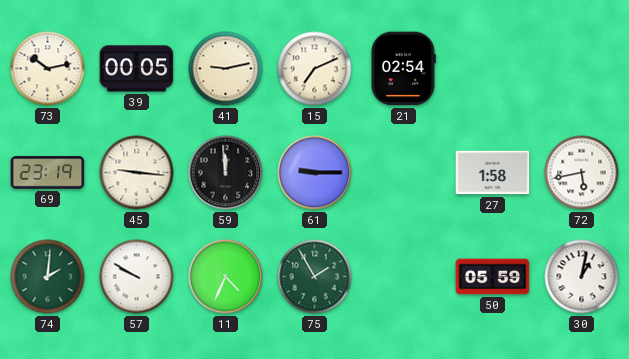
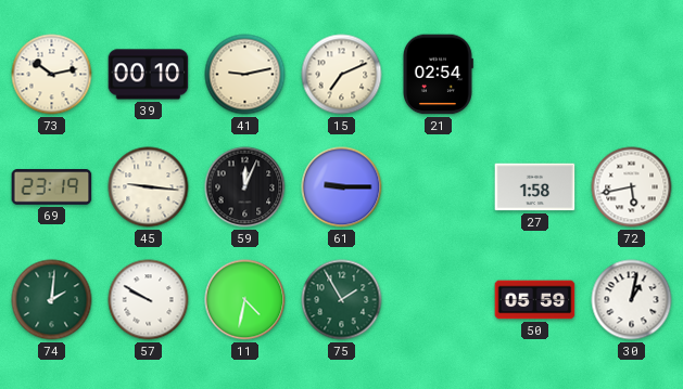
39: 00:05 -> 00:10 (149, 75)
59: 11:59 -> 12:04 (245, 187)
11: 4:34 -> 4:32 (245, 300)
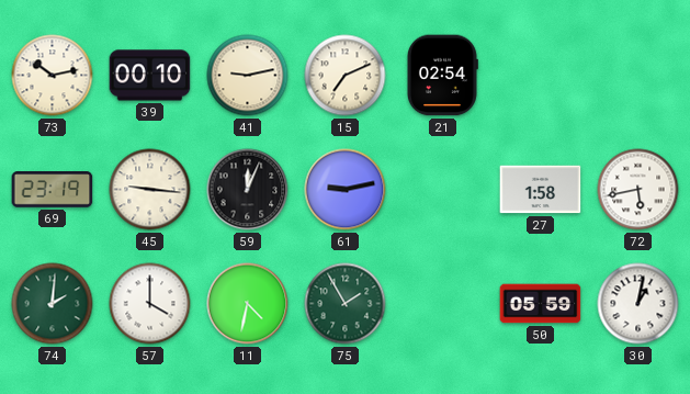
61: 9:15 -> 9:13 (346, 190)
57: 9:50 -> 4:00 (150, 304)
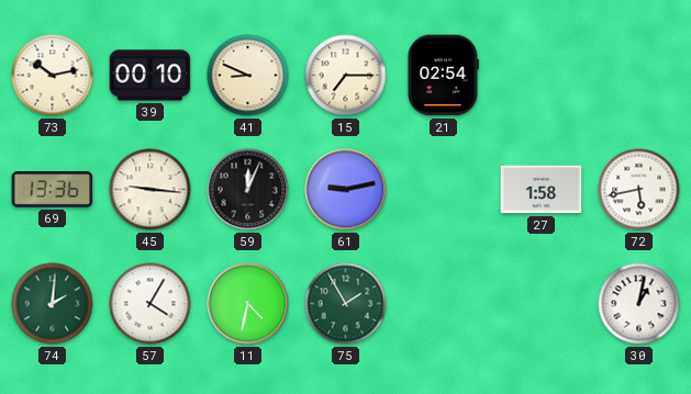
41: 9:13 -> 8:49 (248, 76)
15: 7:11 -> 7:15 (346, 76)
69: 23:19 -> 13:36 (53, 190)
57: 4:00 -> 4:05 (151, 304)
50: 05:59 -> none (541, 304)
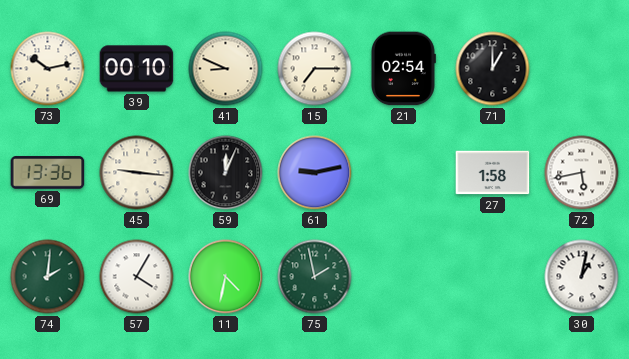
71: none -> 1:00 (493, 69)
75: 1:55 -> 1:58 (315, 277)
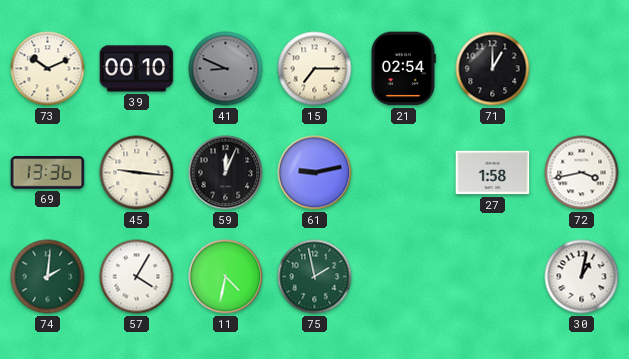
73: 10:13 -> 10:11 (48, 69)
41 dial: cream -> grey (226, 69)
72: 5:43 -> 3:43 (582, 173)
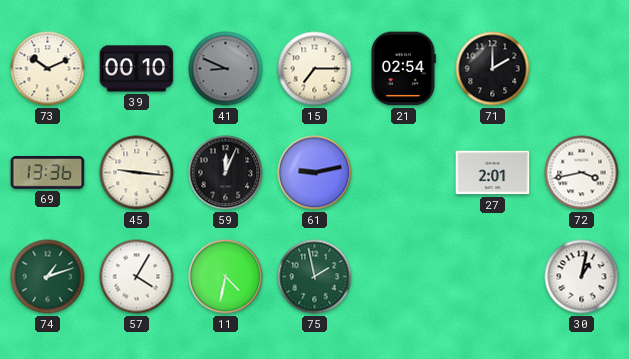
71: 1:00 -> 2:00 (493, 69)
27: 1:58 -> 2:01 (493, 173)
74: 2:01 -> 1:12 (48, 277)
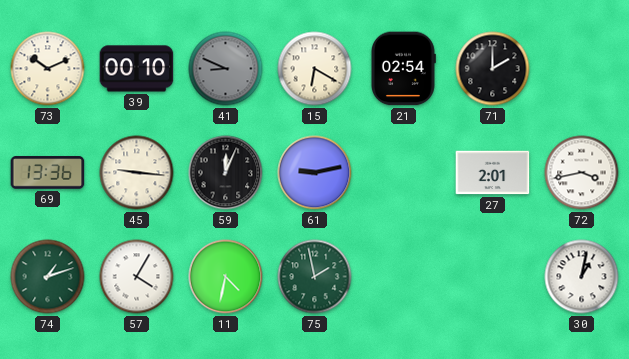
15: 7:15 -> 6:20 (315, 69)
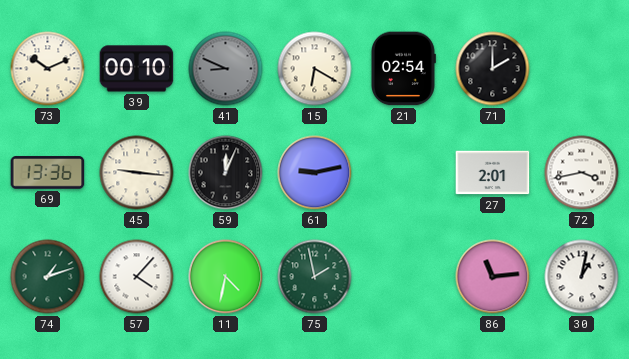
57: 4:05 -> 4:07 (137, 277)
86: none -> 11:14 (493, 277)
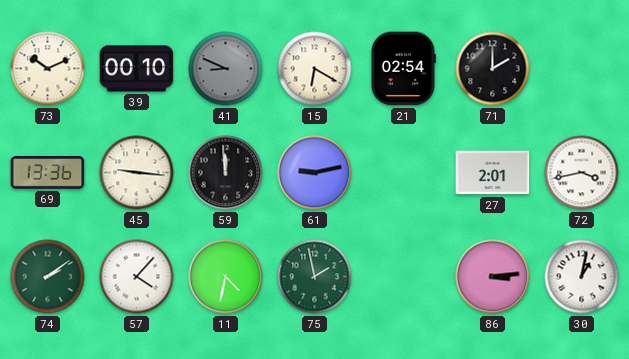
59: 12:04 -> 11:59 (226, 173)
74: 1:12 -> 2:09 (48, 277)
86: 11:14 -> 3:14 (493, 277)
